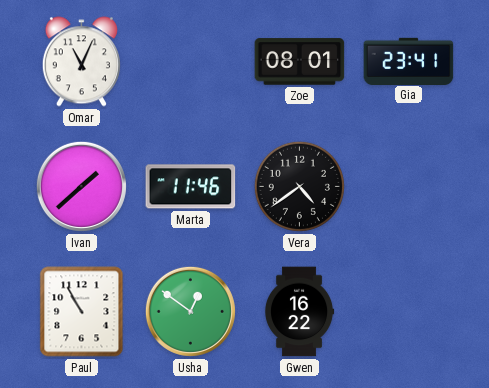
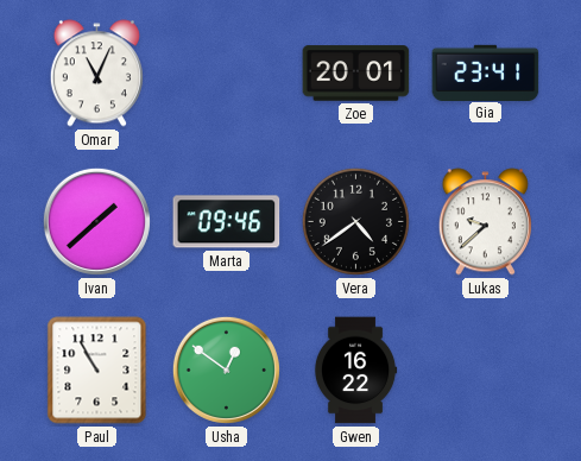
Zoe: 08:01 -> 20:01 (356, 74)
Marta: 11:46 -> 09:46 (227, 222)
Lukas: none -> 9:38 (485, 222)
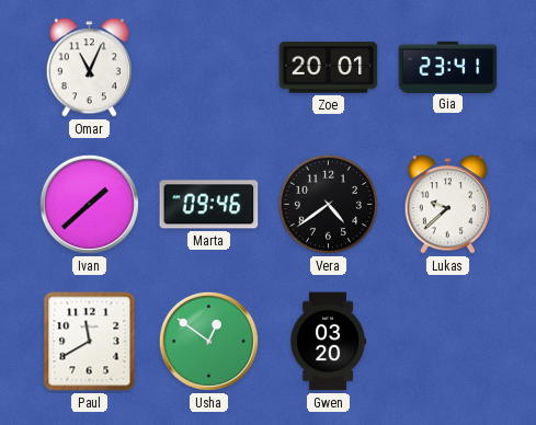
Paul: 10:55 -> 11:40 (90, 342)
Gwen: 16:22 -> 03:20 (328, 342)
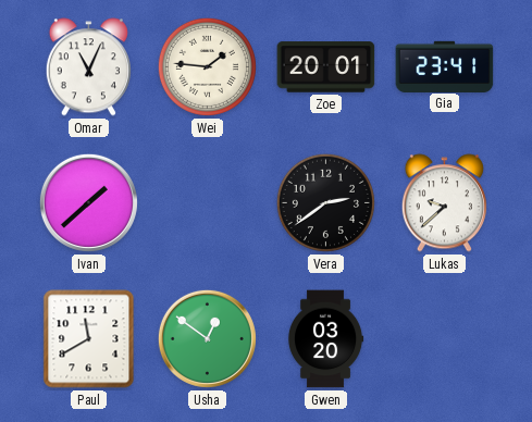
Wei: none -> 1:46 (207, 66)
Marta: 09:46 -> none (209, 205)
Vera: 4:39 -> 2:39 (325, 202)
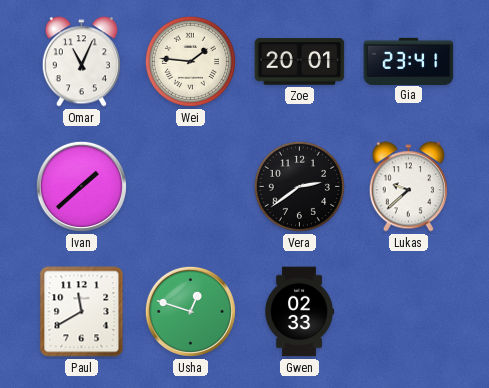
Usha: 12:51 -> 12:48 (190, 311)
Gwen: 03:20 -> 02:33 (299, 312)
